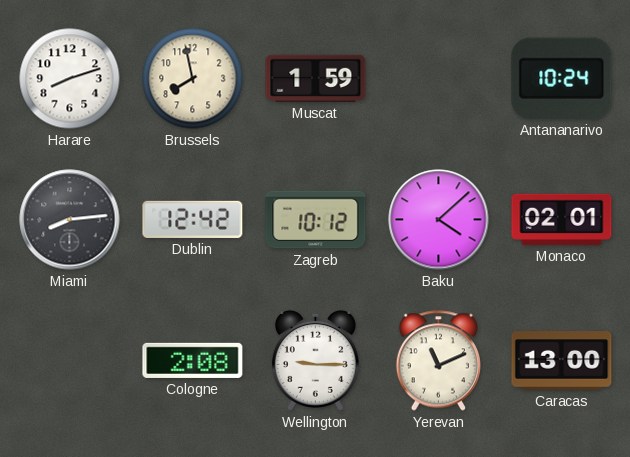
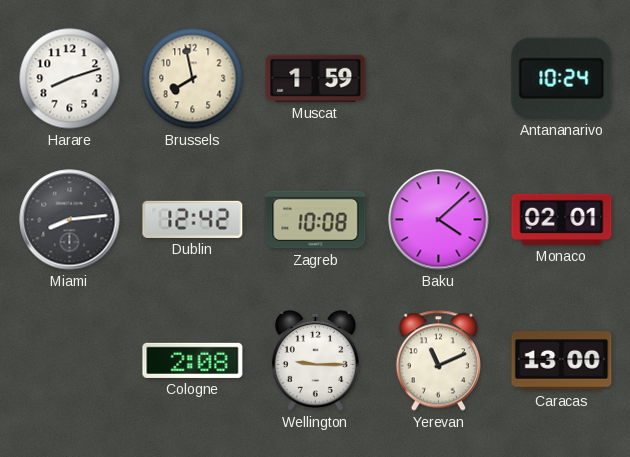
Zagreb: 10:12 -> 10:08 (316, 220)
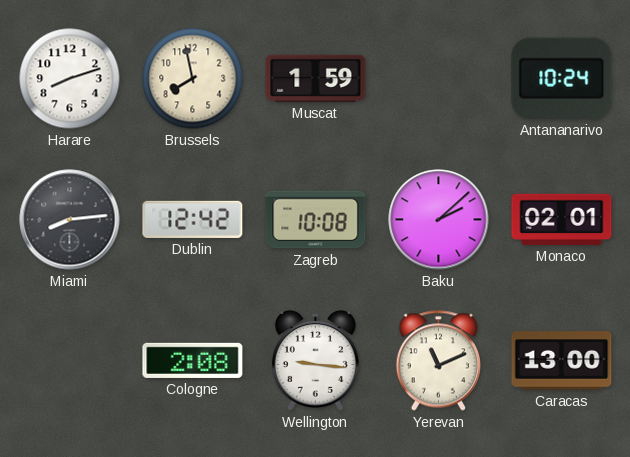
Baku: 4:08 -> 2:08 (439, 220)
Wellington: 9:15 -> 9:16 (315, 360)
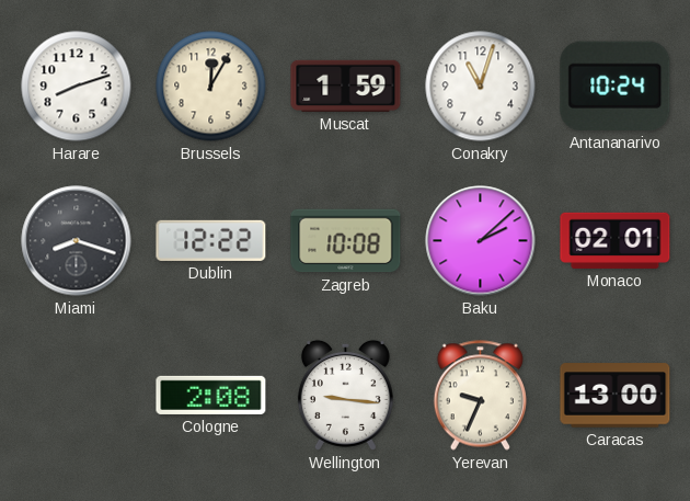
Brussels: 7:58 -> 12:05 (211, 87)
Conakry: none -> 11:03 (481, 87)
Miami: 8:14 -> 8:18 (77, 241)
Dublin: 12:42 -> 12:22 (211, 240)
Yerevan: 11:11 -> 9:34 (480, 396)
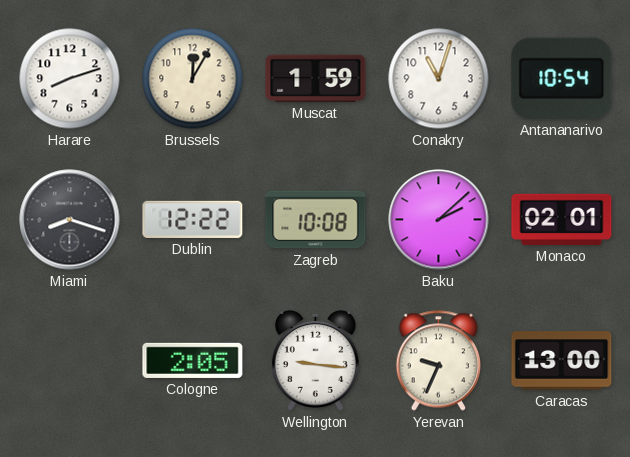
Antananarivo: 10:24 -> 10:54 (562, 78)
Cologne: 2:08 -> 2:05 (193, 360)
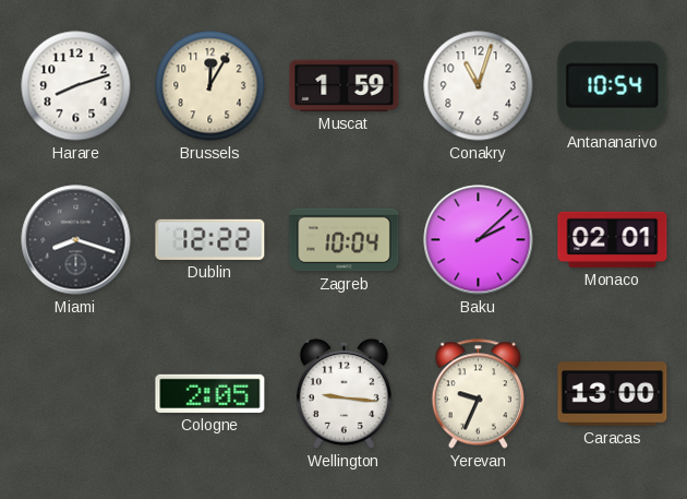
Zagreb: 10:08 -> 10:04 (345, 240)
